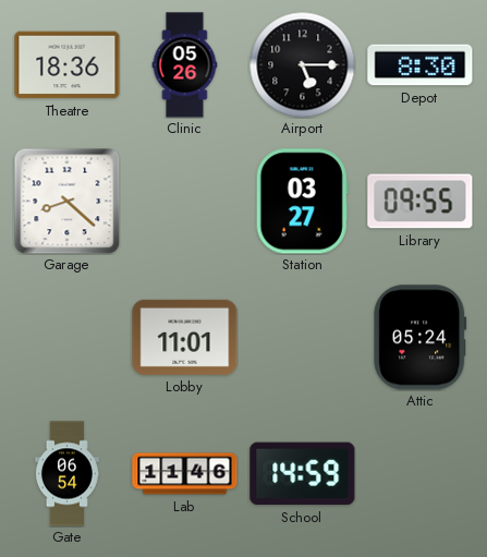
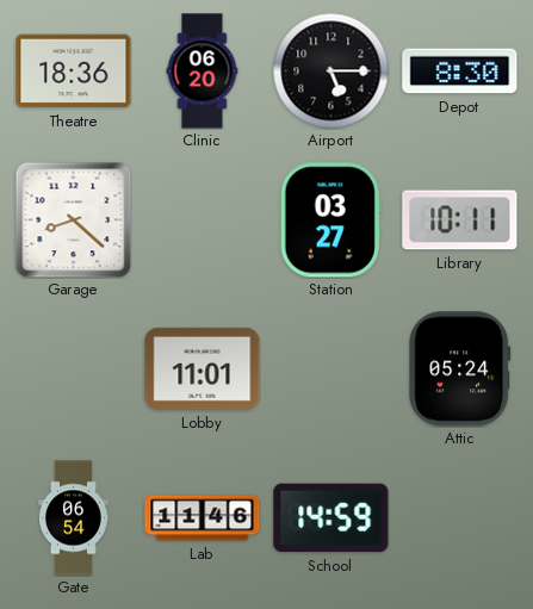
Clinic: 05:26 -> 06:20 (203, 72)
Library: 09:55 -> 10:11 (460, 220)
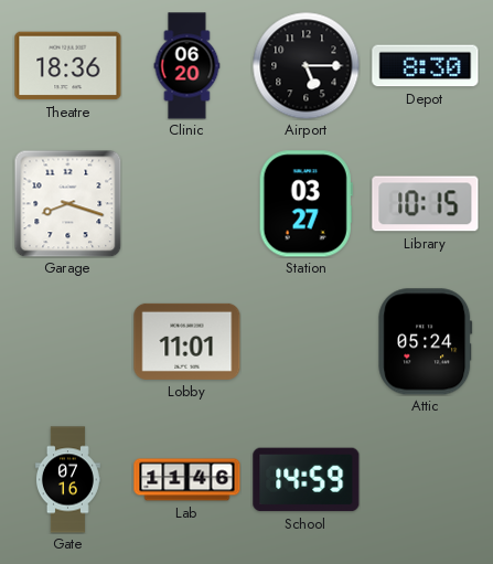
Garage: 8:22 -> 8:18 (67, 203)
Library: 10:11 -> 10:15 (426, 204)
Gate: 06:54 -> 07:16 (67, 480)
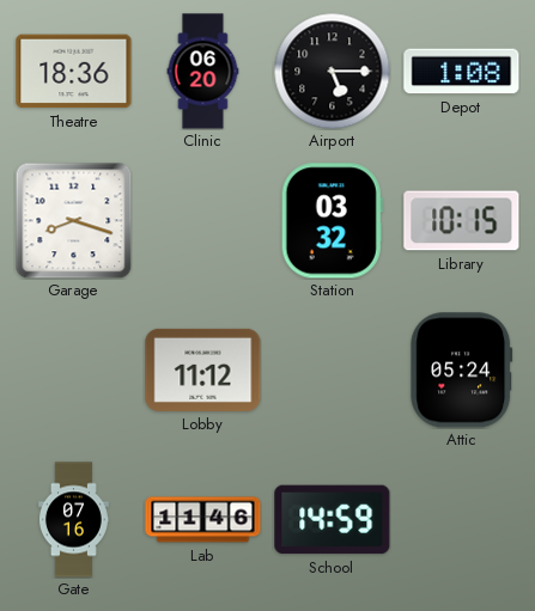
Depot: 8:30 -> 1:08 (462, 72)
Station: 03:27 -> 03:32 (332, 221)
Lobby: 11:01 -> 11:12 (203, 369)
